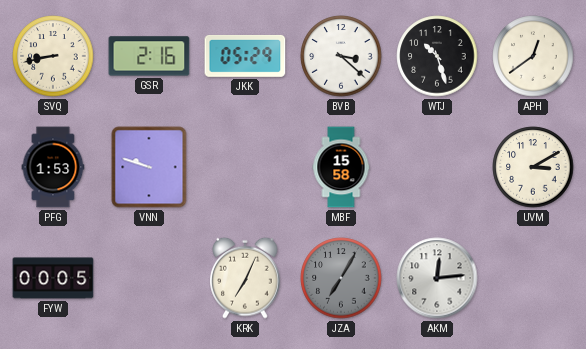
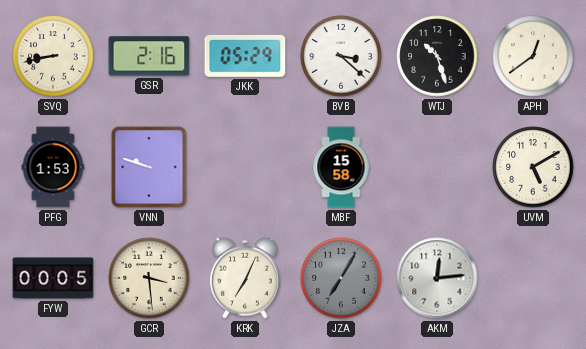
UVM: 3:10 -> 5:10 (533, 167)
GCR: none -> 3:29 (149, 278)
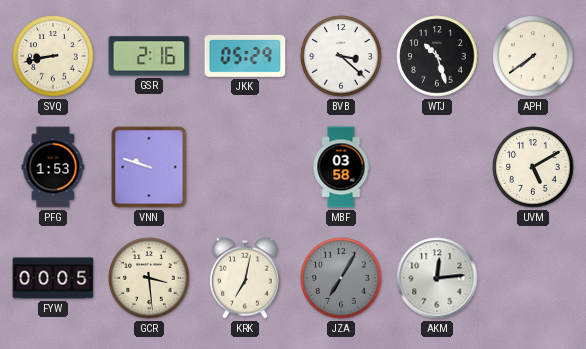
APH: 12:39 -> 7:39 (533, 56)
MBF: 15:58 -> 03:58 (341, 167)
KRK: 7:04 -> 7:02 (245, 278)
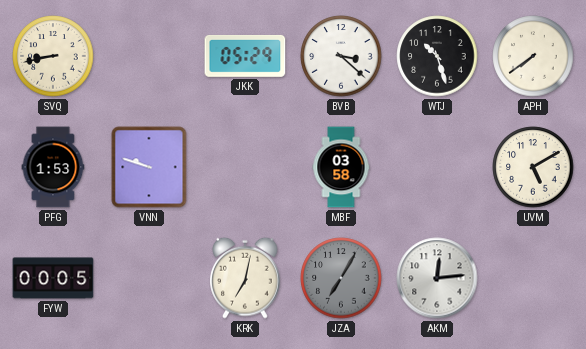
GSR: 2:16 -> none (149, 56)
GCR: 3:29 -> none (149, 278)
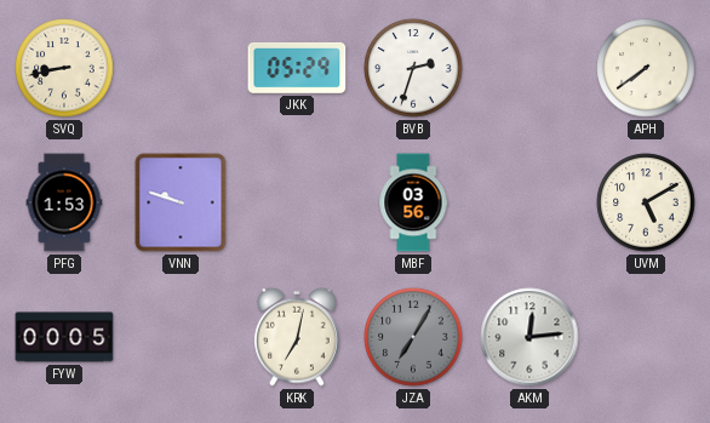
BVB: 3:22 -> 2:33 (413, 68)
WTJ: 10:27 -> none (437, 56)
MBF: 03:58 -> 03:56 (413, 202)
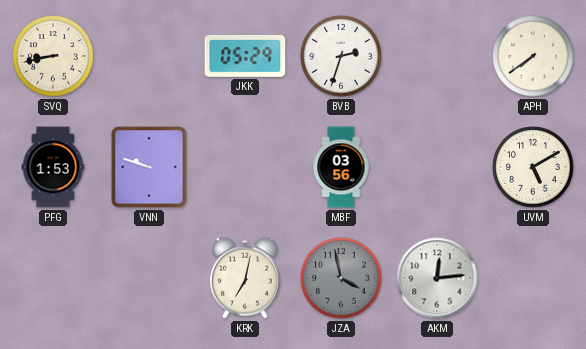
FYW: 00:05 -> none (64, 337)
JZA: 7:05 -> 3:58 (341, 278)
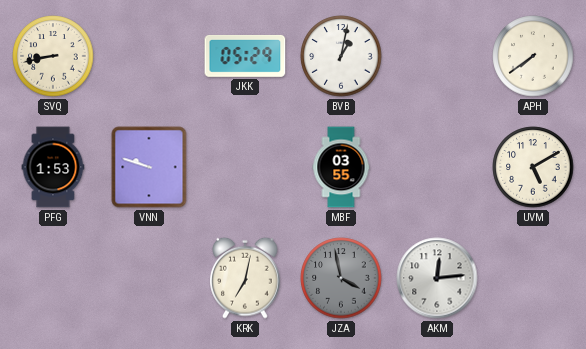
BVB: 2:33 -> 1:02 (341, 56)
MBF: 03:56 -> 03:55 (341, 167)
